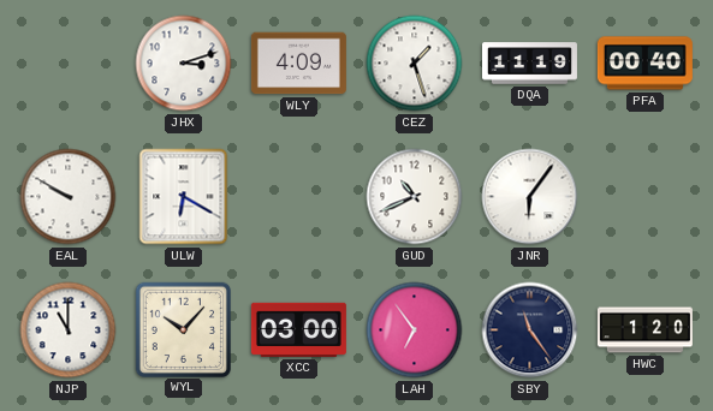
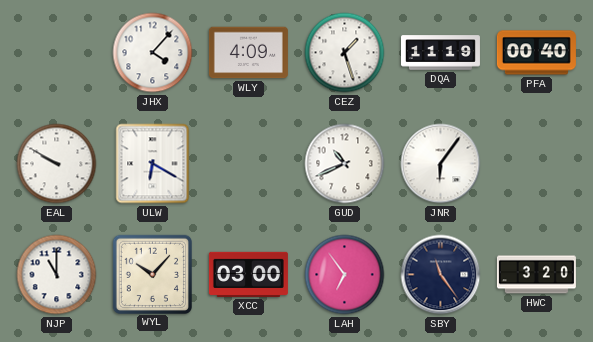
JHX: 3:12 -> 4:07 (153, 53)
HWC: 1:20 -> 3:20 (536, 275)
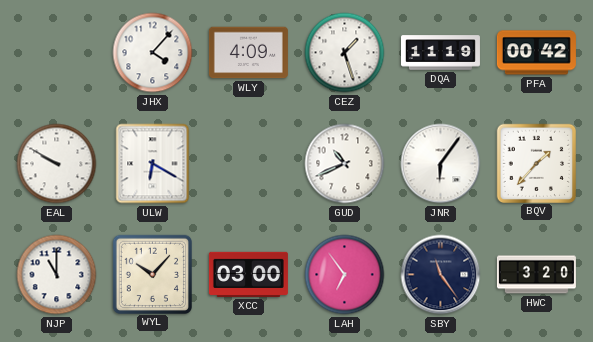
PFA: 00:40 -> 00:42 (536, 53)
BQV: none -> 1:37 (536, 163)
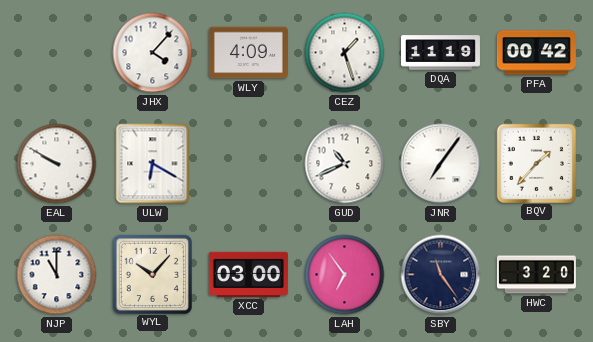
JNR: 6:06 -> 7:06 (441, 164)
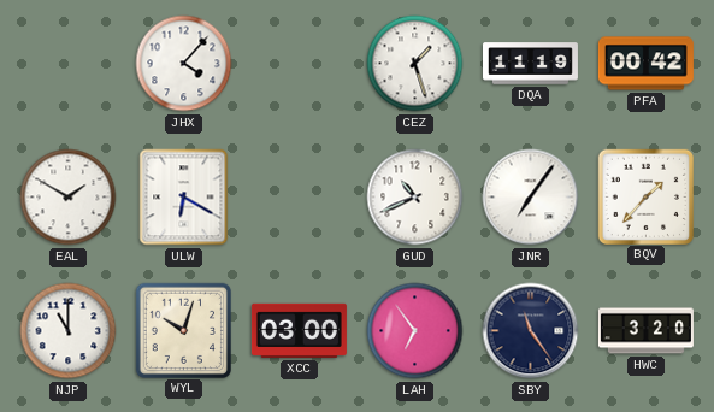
WLY: 4:09 -> none (248, 53)
EAL: 9:50 -> 1:50 (69, 198)
WYL: 10:07 -> 10:03 (183, 330)
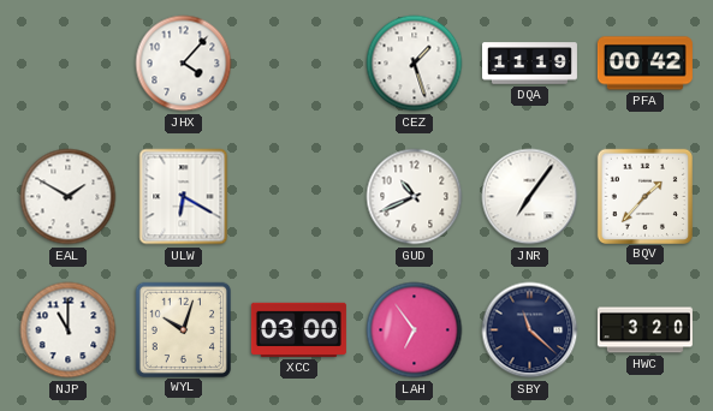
SBY: 11:24 -> 11:22 (530, 330)
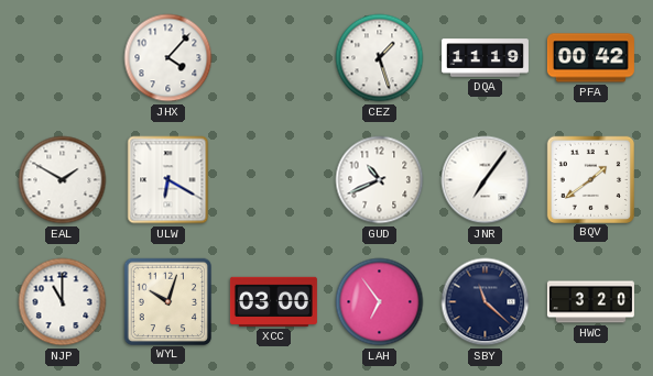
BQV: 1:37 -> 1:39 (590, 179)
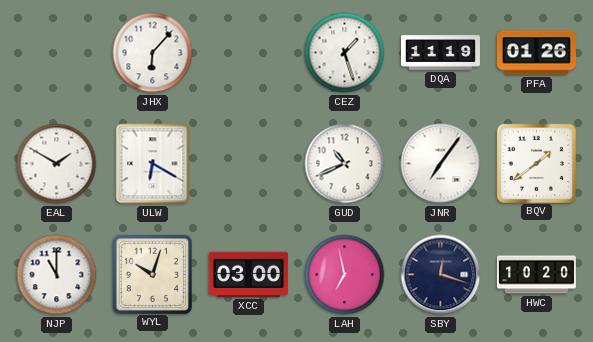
JHX: 4:07 -> 6:07 (153, 53)
PFA: 00:42 -> 01:26 (536, 53)
LAH: 6:54 -> 6:58 (345, 275)
SBY: 11:22 -> 12:18 (441, 275)
HWC: 3:20 -> 10:20 (536, 275)
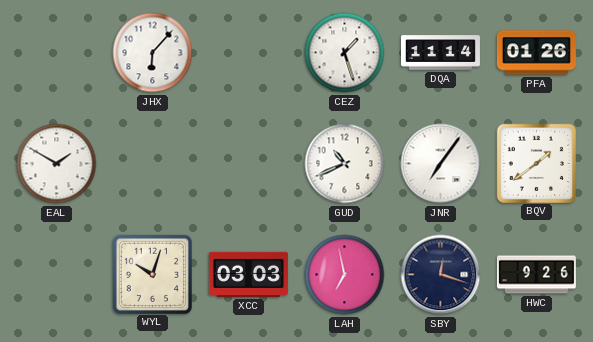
DQA: 11:19 -> 11:14 (440, 53)
ULW: 6:20 -> none (153, 164)
NJP: 11:00 -> none (57, 275)
XCC: 03:00 -> 03:03 (248, 274)
HWC: 10:20 -> 9:26 (536, 275)
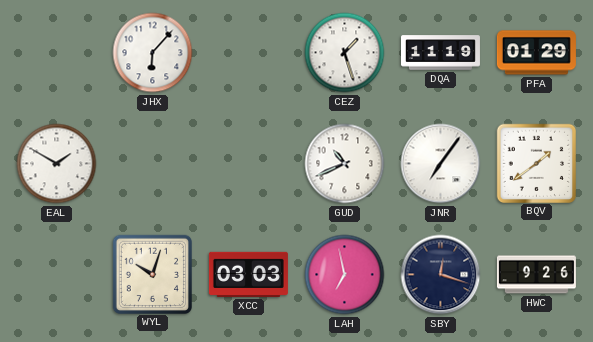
DQA: 11:14 -> 11:19 (440, 53)
PFA: 01:26 -> 01:29 (536, 53)
